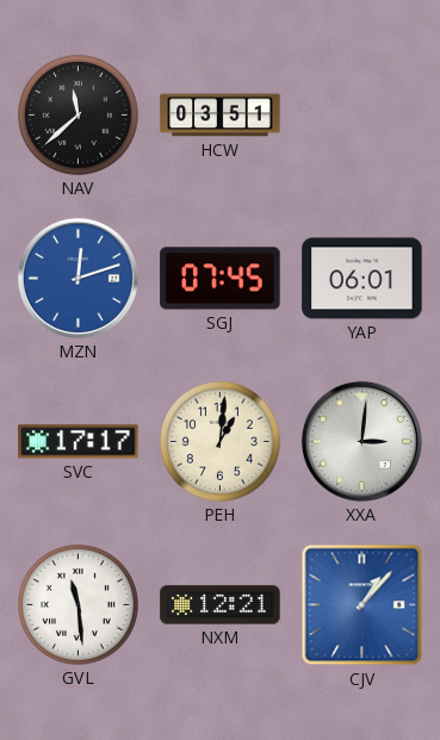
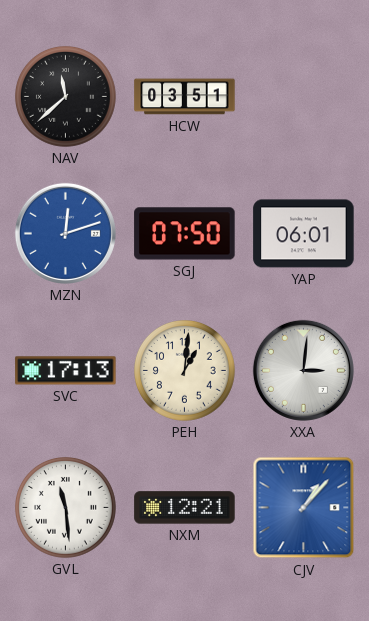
SGJ: 07:45 -> 07:50 (185, 234)
SVC: 17:17 -> 17:13 (66, 371)
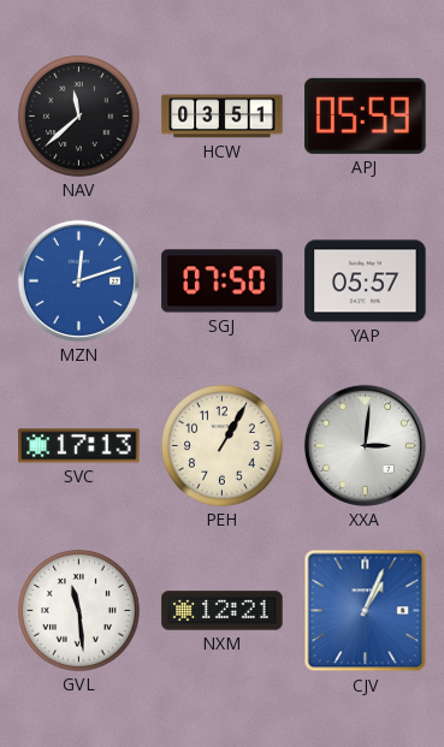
APJ: none -> 05:59 (366, 115)
YAP: 06:01 -> 05:57 (366, 281)
PEH: 1:01 -> 1:05 (223, 446)
CJV: 1:07 -> 1:04 (366, 611)
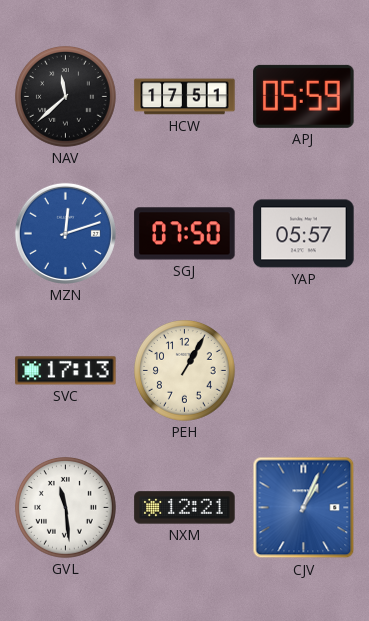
HCW: 03:51 -> 17:51 (185, 97)
XXA: 3:01 -> none (365, 445)
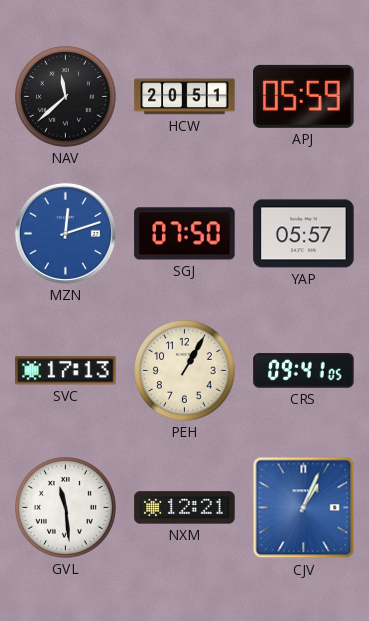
HCW: 17:51 -> 20:51 (185, 97)
CRS: none -> 09:41 (304, 371)
